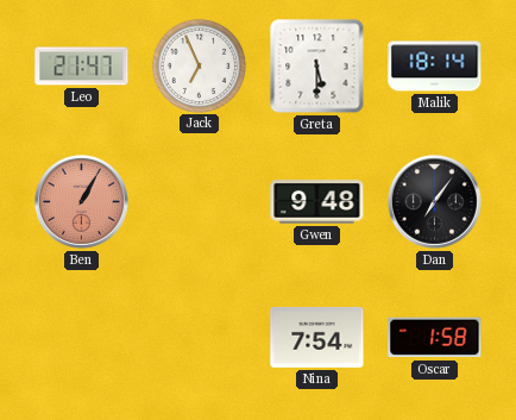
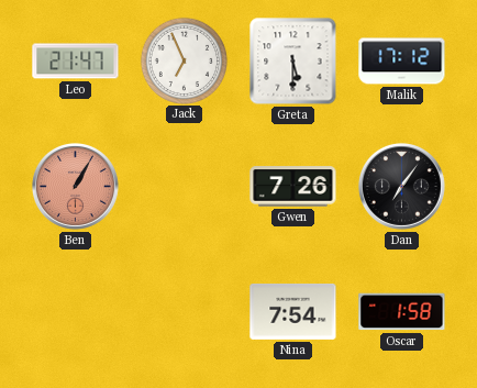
Malik: 18:14 -> 17:12 (402, 62)
Gwen: 9:48 -> 7:26 (293, 187)
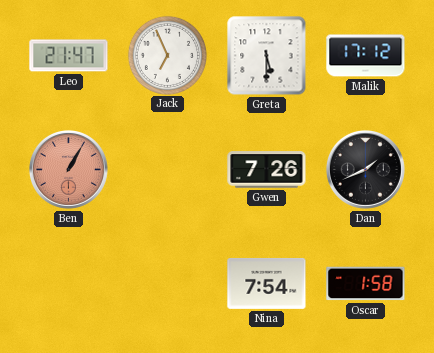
Dan: 7:06 -> 1:41 (365, 169)
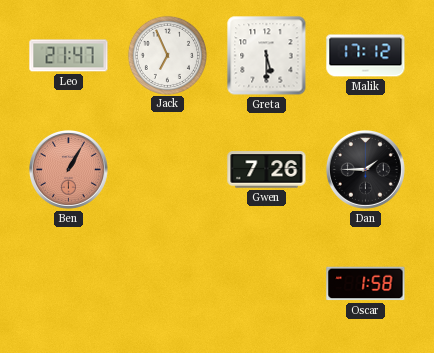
Dan: 1:41 -> 1:45 (365, 169)
Nina: 7:54 -> none (267, 284)
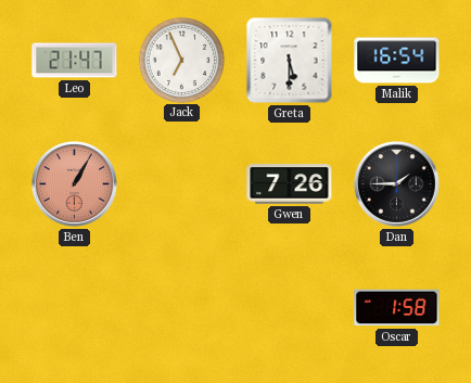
Malik: 17:12 -> 16:54 (397, 61)
